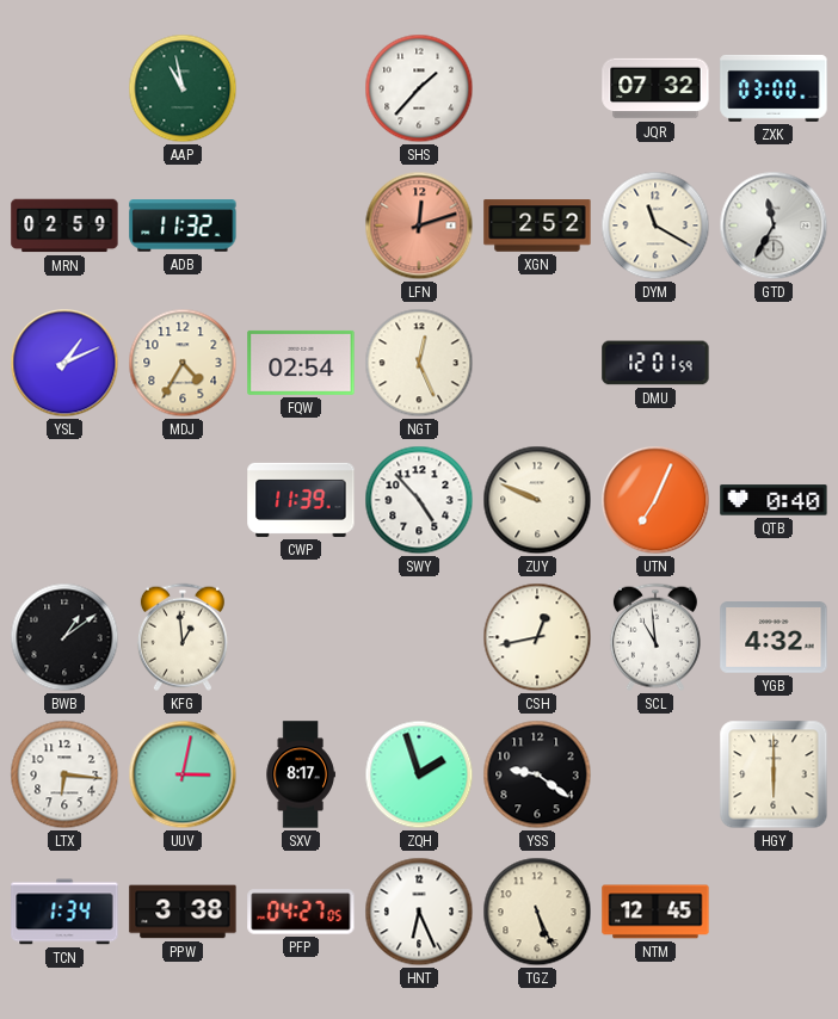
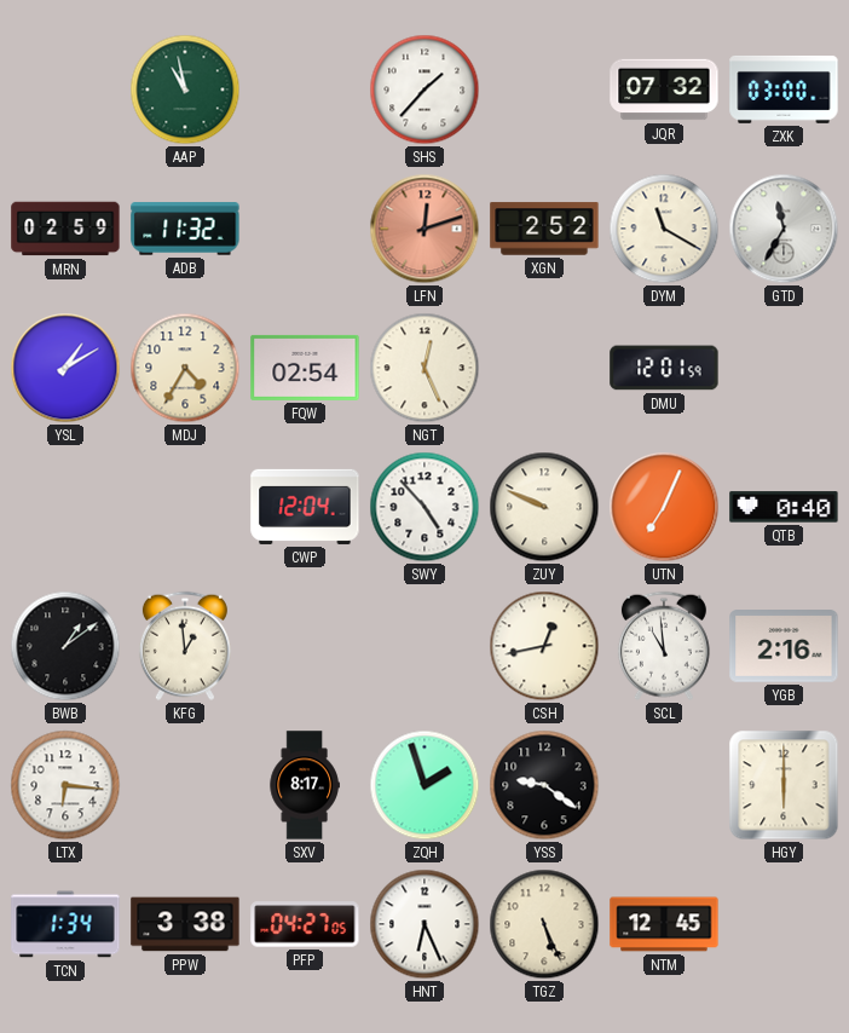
YSL: 1:11 -> 1:10 (65, 368)
CWP: 11:39 -> 12:04 (305, 507)
YGB: 4:32 -> 2:16 (784, 646)
UUV: 3:02 -> none (183, 774)
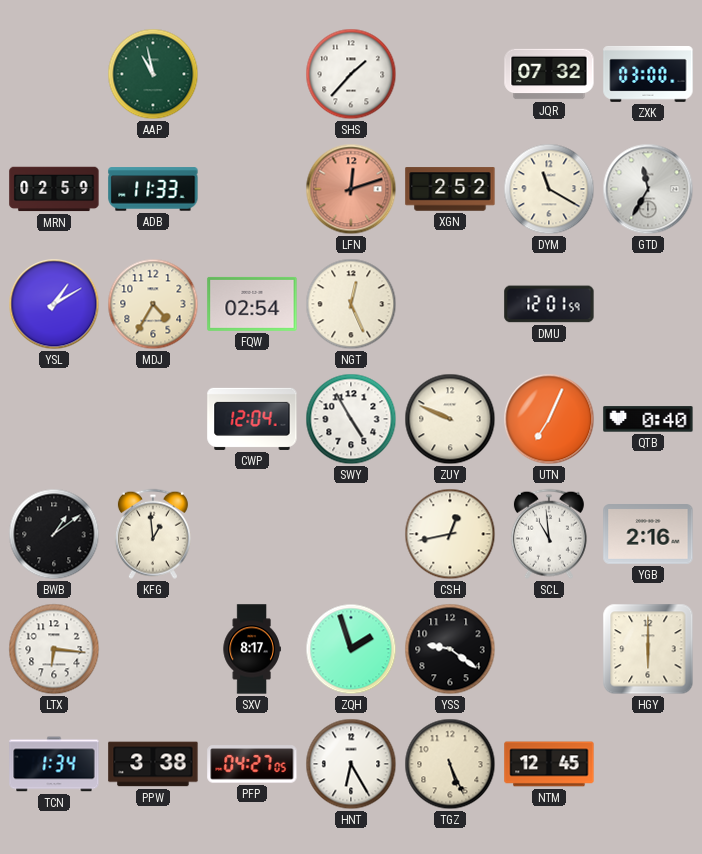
ADB: 11:32 -> 11:33 (153, 189)
SWY: 4:53 -> 4:55 (351, 419)
HNT: 6:26 -> 6:25 (351, 764)
